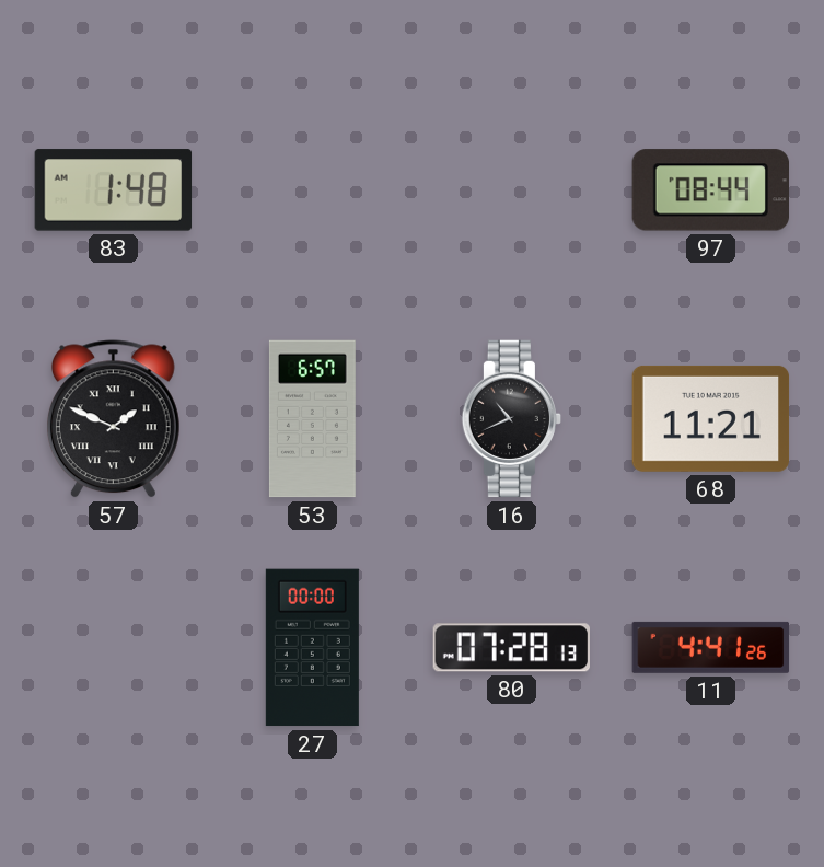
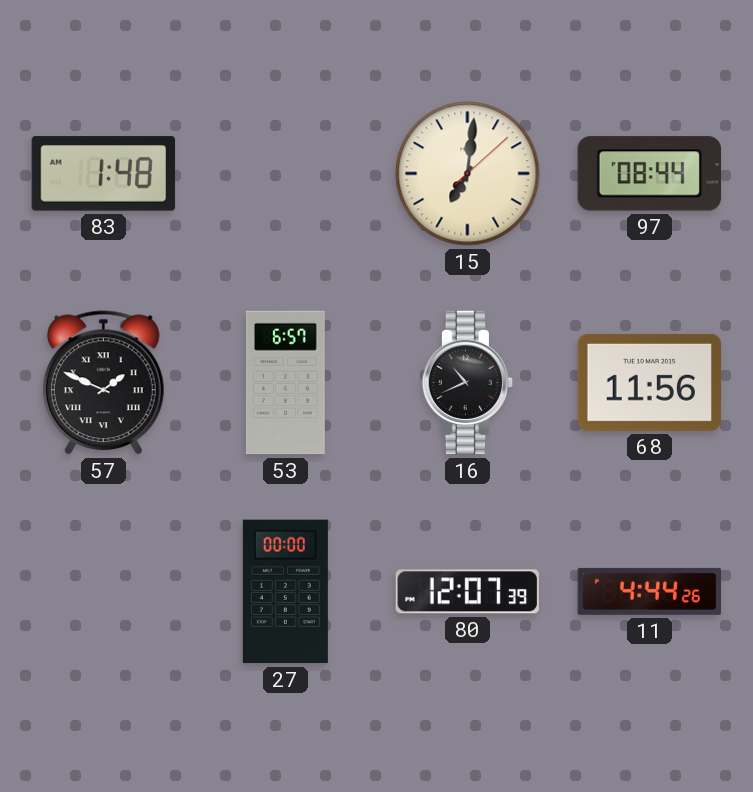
15: none -> 7:01 (468, 174)
68: 11:21 -> 11:56 (650, 382)
80: 07:28 -> 12:07 (467, 592)
11: 4:41 -> 4:44 (650, 591)
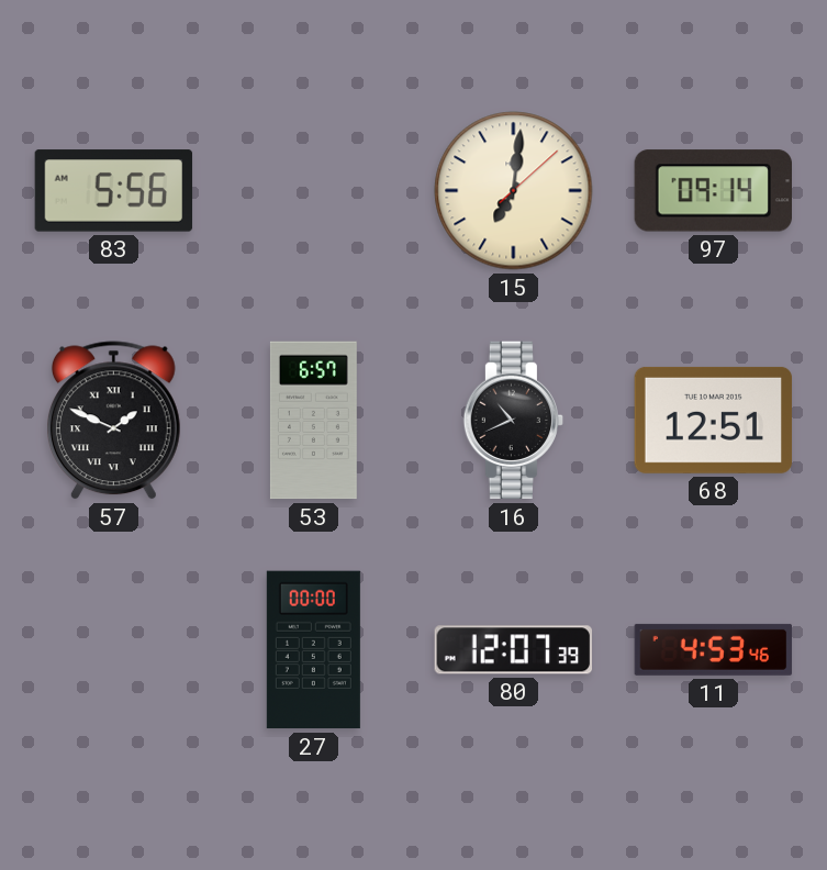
83: 1:48 -> 5:56 (114, 191)
97: 08:44 -> 09:14 (713, 191)
68: 11:56 -> 12:51 (714, 420)
11: 4:44 -> 4:53 (714, 649)
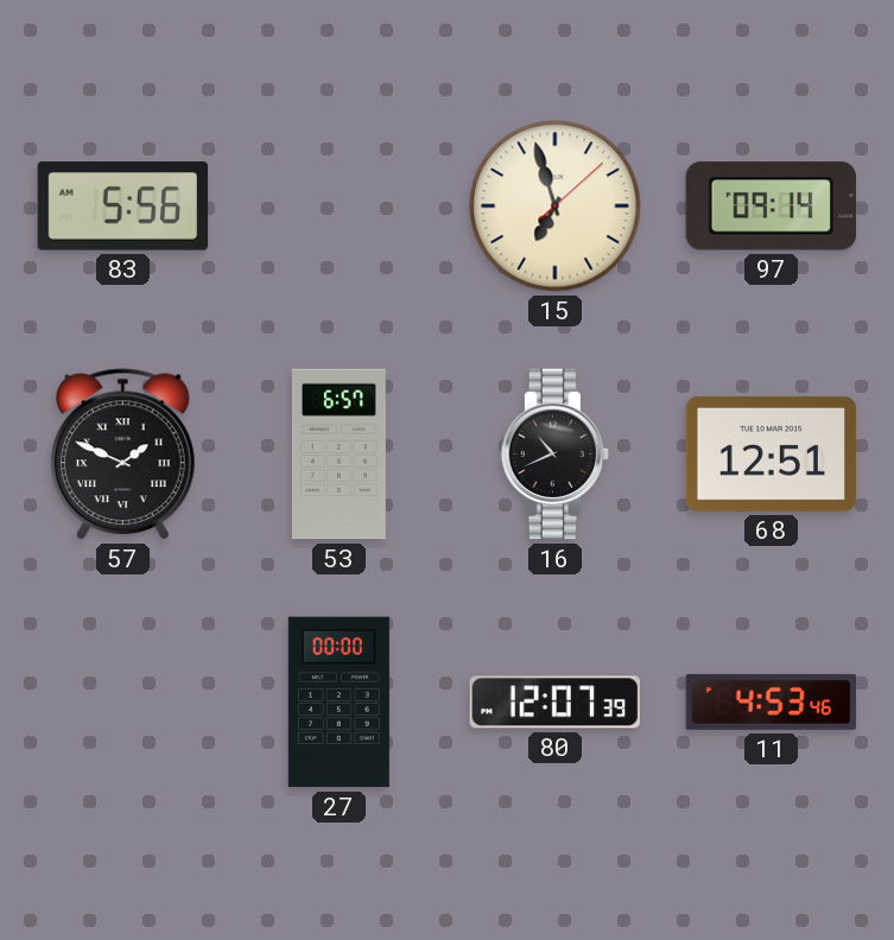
15: 7:01 -> 6:57 (556, 207)
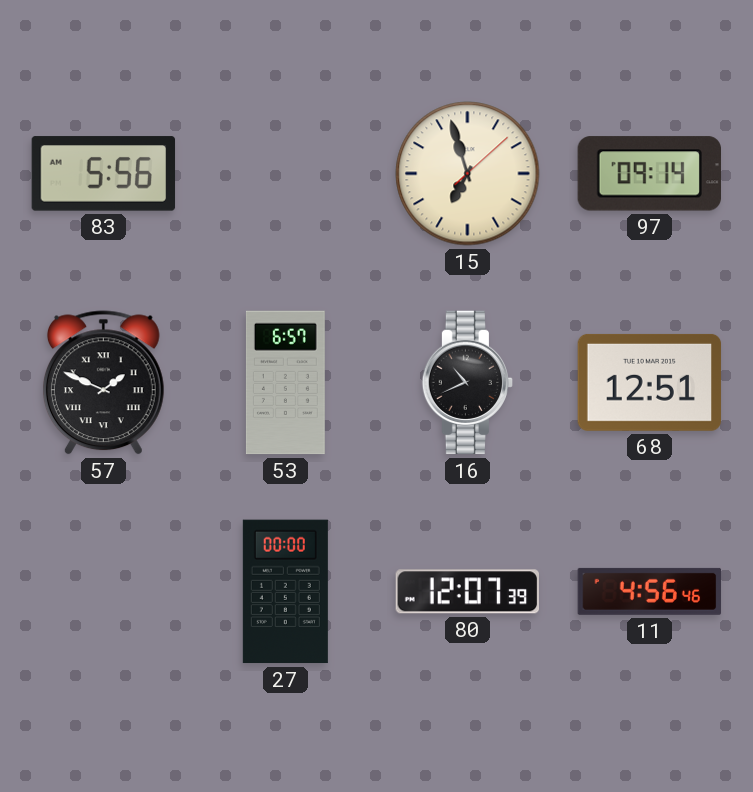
11: 4:53 -> 4:56 (650, 591)
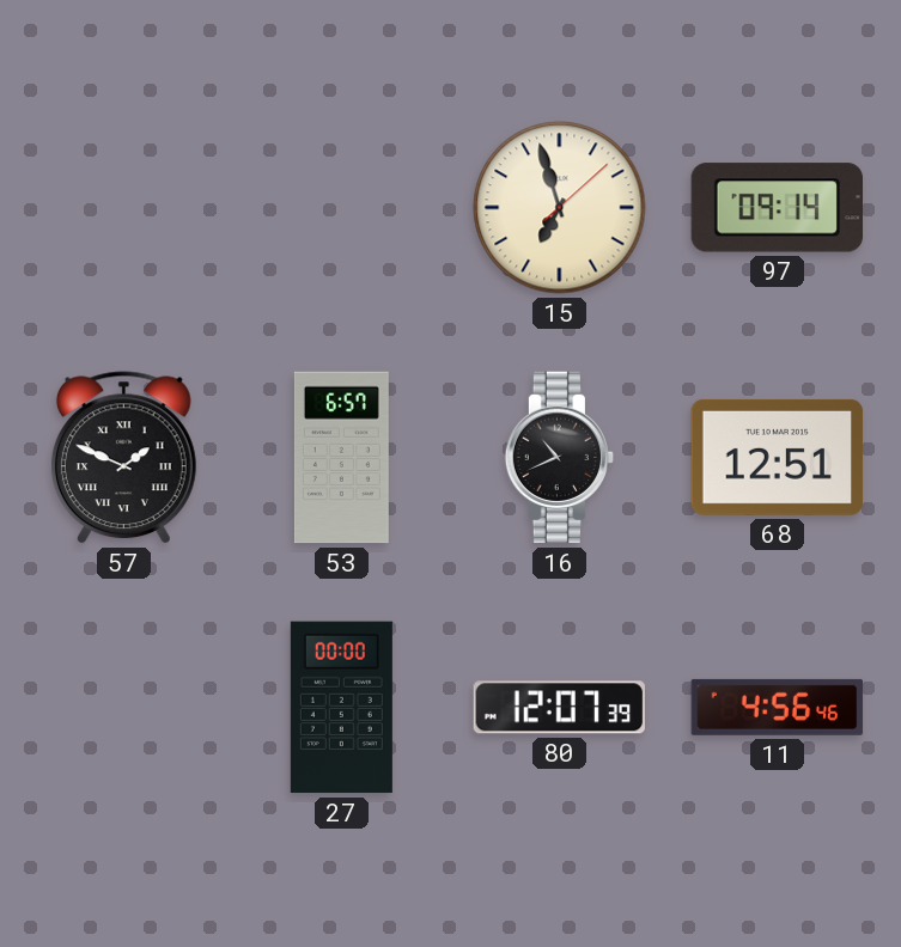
83: 5:56 -> none (104, 174)
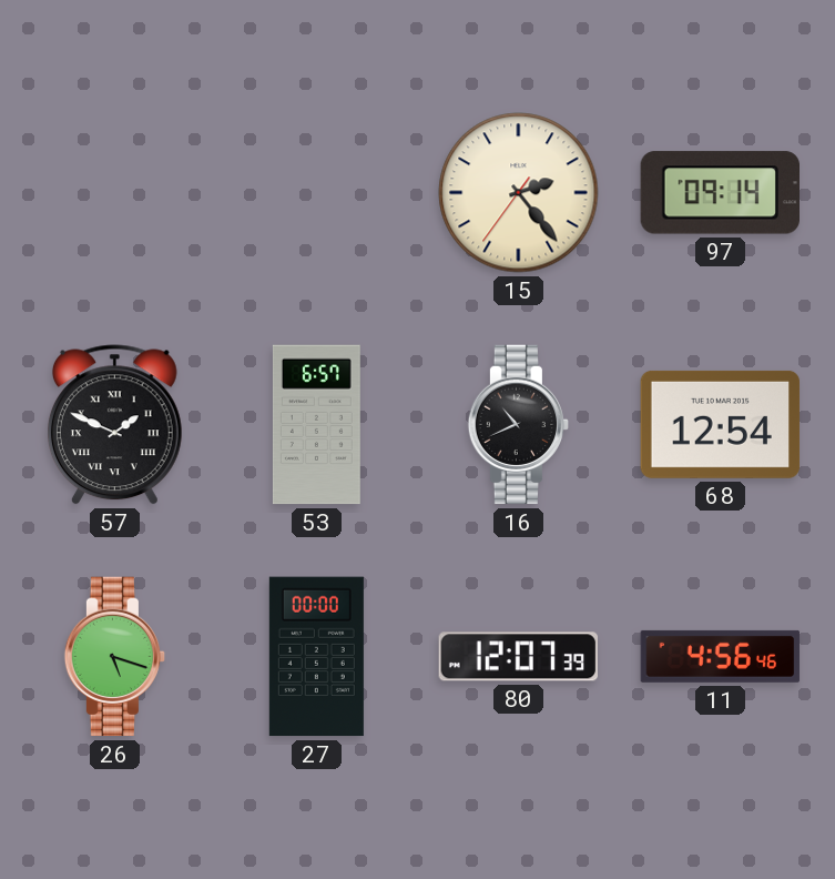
15: 6:57 -> 2:23 (519, 193)
68: 12:51 -> 12:54 (721, 424)
26: none -> 5:18 (115, 657)
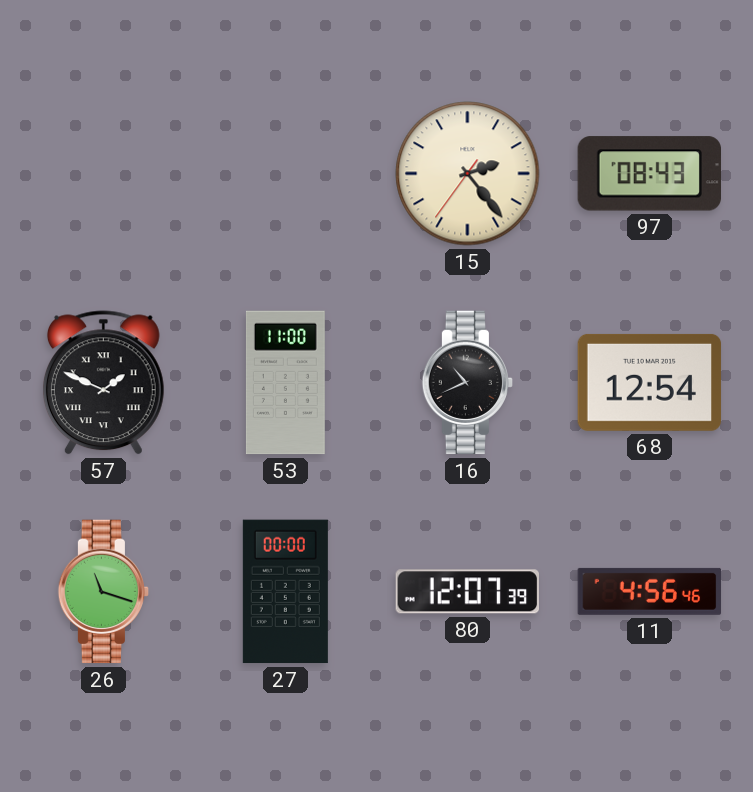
97: 09:14 -> 08:43 (649, 174)
53: 6:57 -> 11:00 (285, 383)
26: 5:18 -> 11:18 (104, 592)
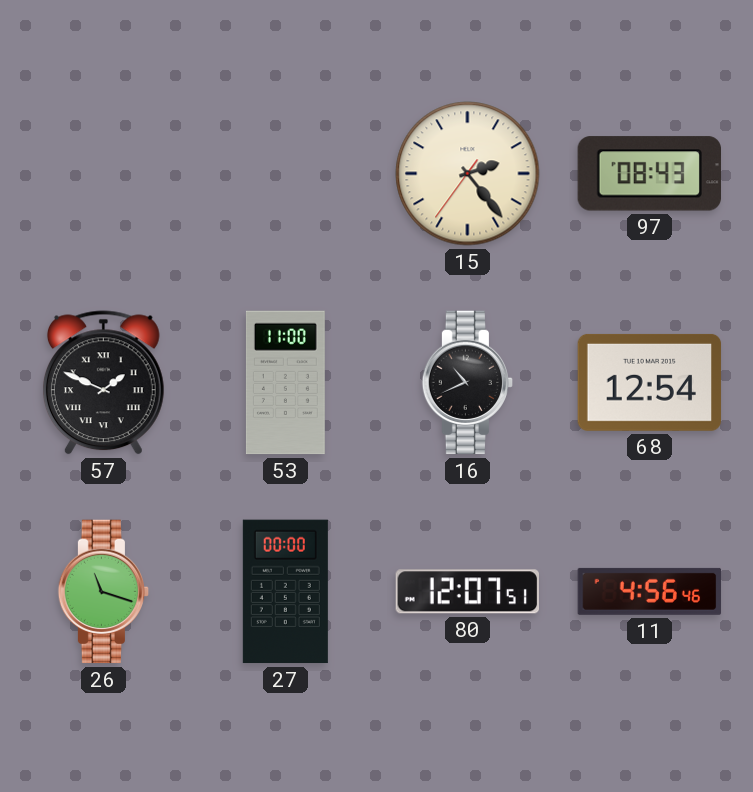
80: 12:07:39 -> 12:07:51 (467, 592)
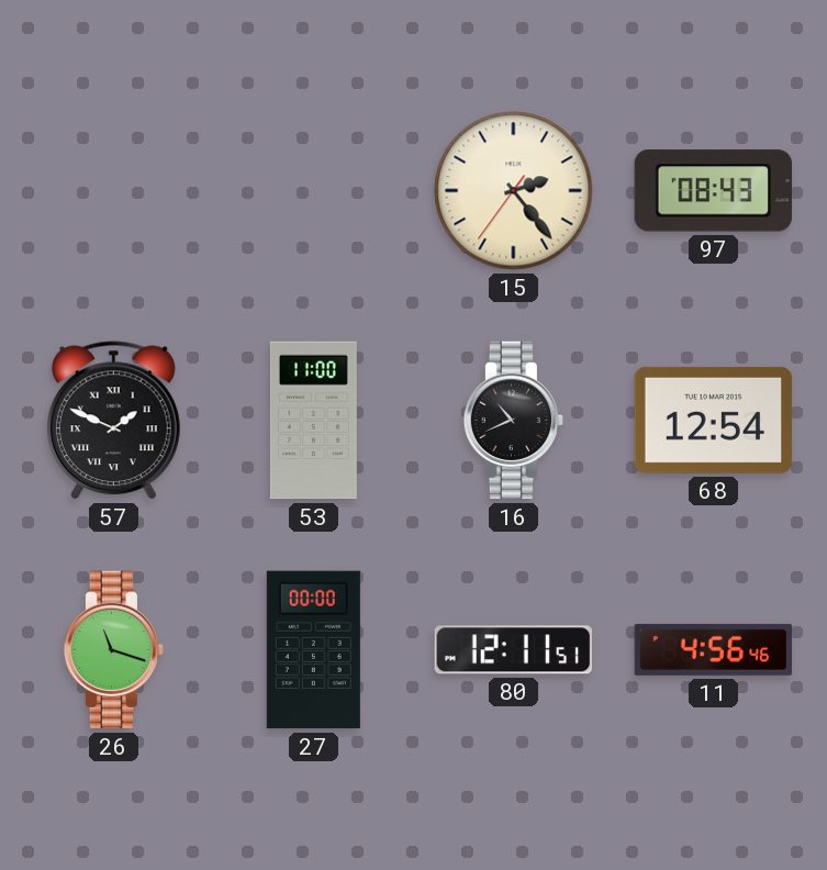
80: 12:07 -> 12:11 (513, 650)
